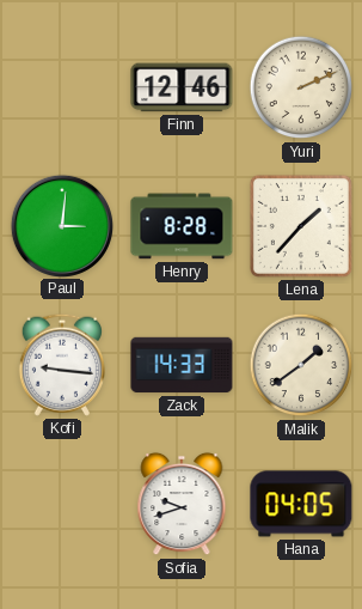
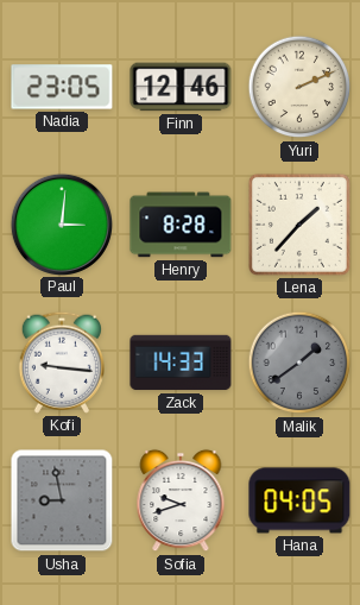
Nadia: none -> 23:05 (62, 87)
Malik dial: cream -> grey (299, 363)
Usha: none -> 8:58 (62, 500)
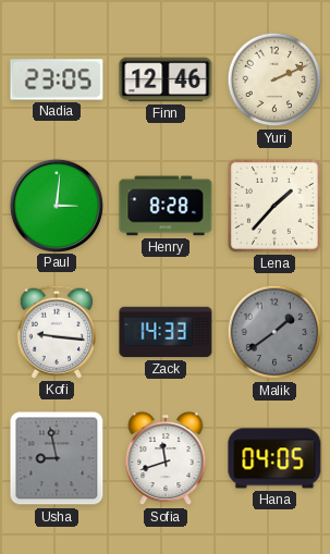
Sofia: 9:42 -> 11:42 (166, 458)
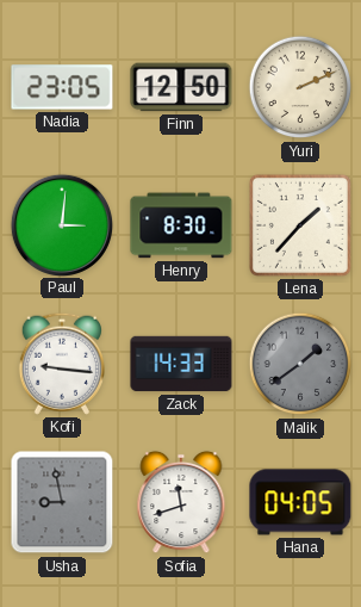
Finn: 12:46 -> 12:50 (181, 87)
Henry: 8:28 -> 8:30 (181, 225)
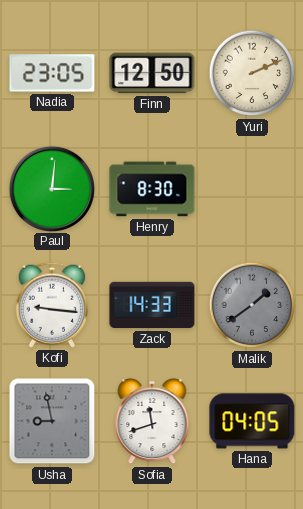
Lena: 1:37 -> none (300, 225)
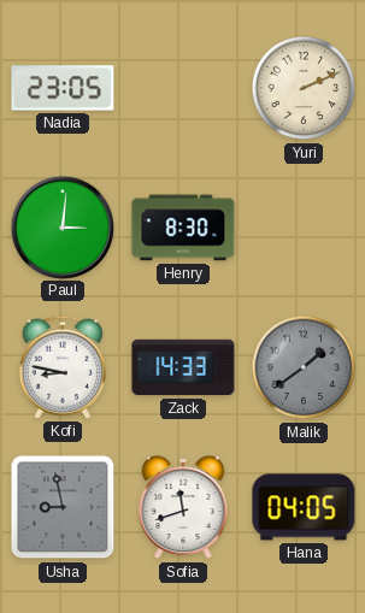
Finn: 12:50 -> none (152, 73)
Kofi: 9:16 -> 8:47 (63, 367)
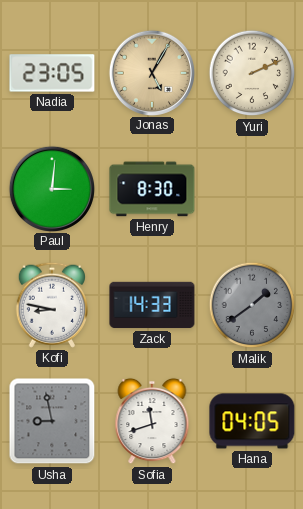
Jonas: none -> 5:05 (151, 72)
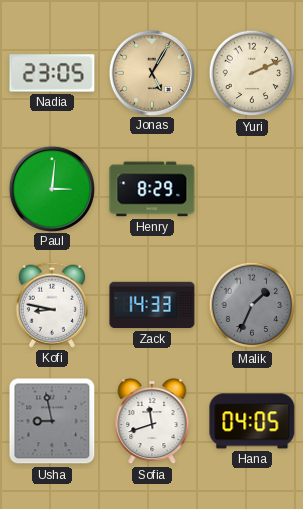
Henry: 8:30 -> 8:29 (152, 189)
Malik: 1:39 -> 1:34 (252, 305)
